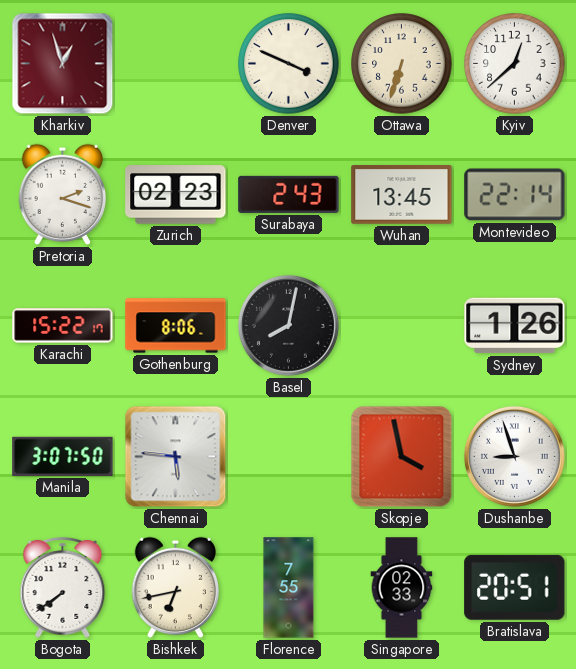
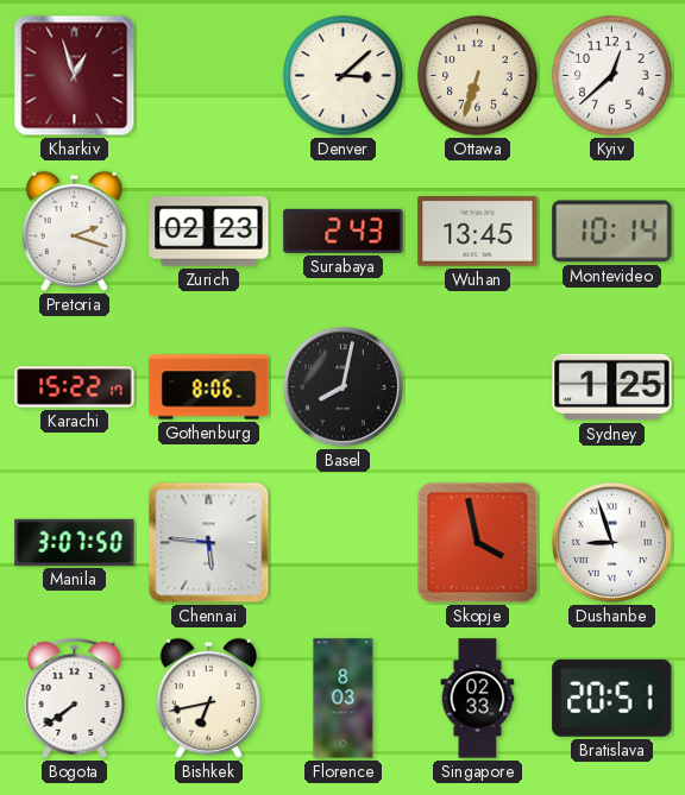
Denver: 3:49 -> 3:08 (344, 76)
Montevideo: 22:14 -> 10:14 (612, 232)
Sydney: 1:26 -> 1:25 (612, 387)
Florence: 7:55 -> 8:03 (344, 699)
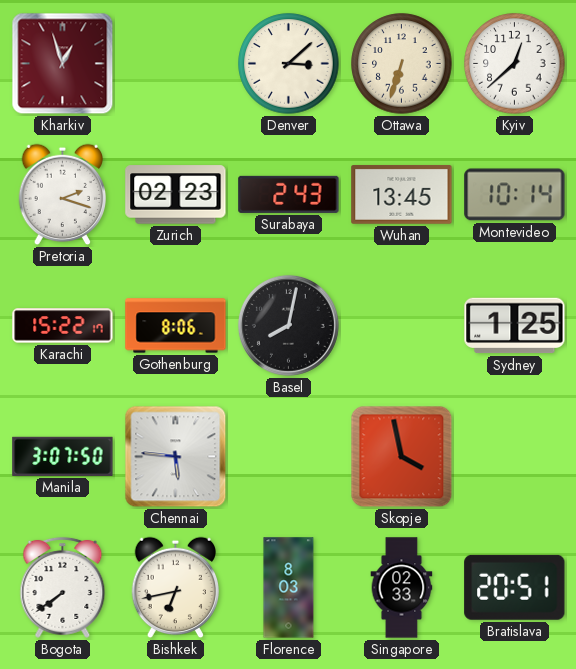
Dushanbe: 8:57 -> none (611, 542)
